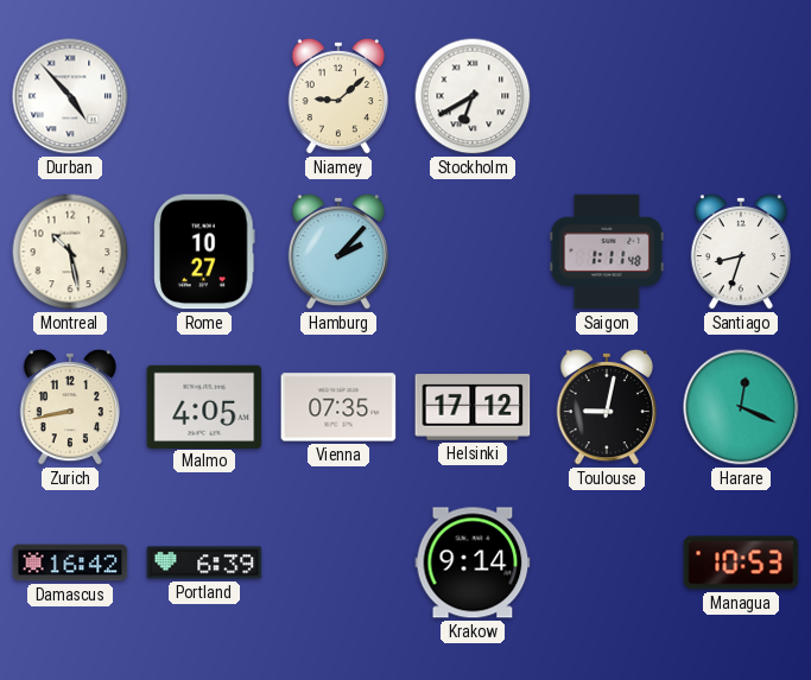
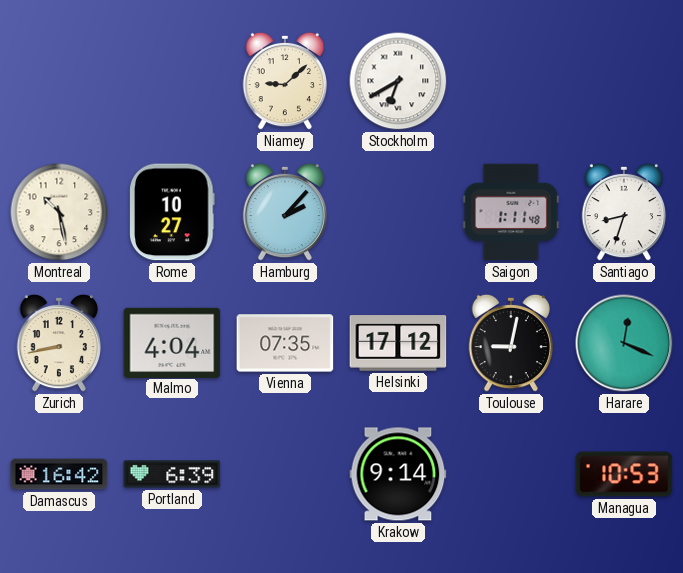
Durban: 4:53 -> none (70, 96)
Malmo: 4:05 -> 4:04 (172, 342)
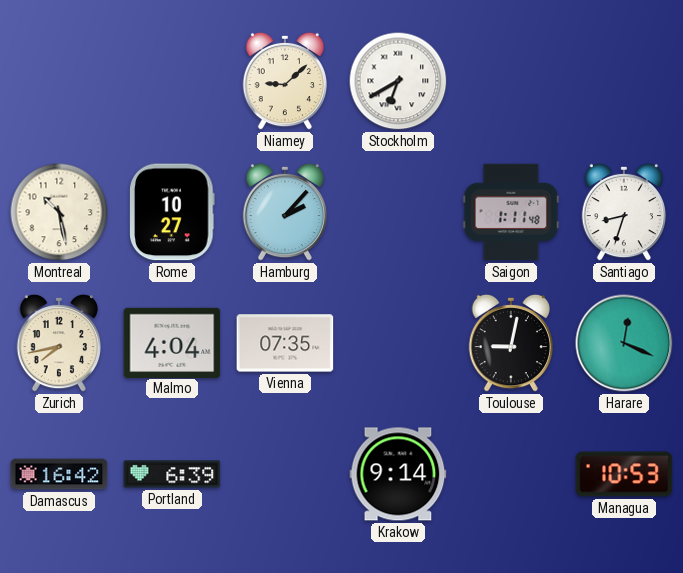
Zurich: 8:43 -> 7:43 (58, 343)
Helsinki: 17:12 -> none (398, 343)
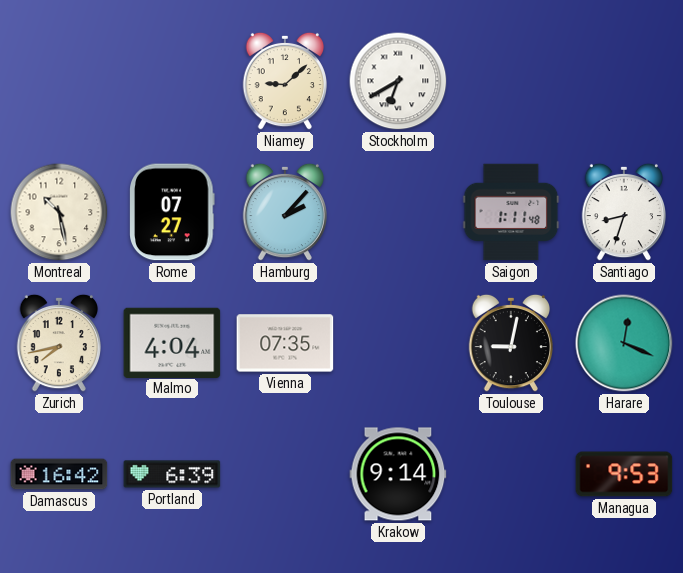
Rome: 10:27 -> 07:27 (172, 212)
Managua: 10:53 -> 9:53 (624, 474)
